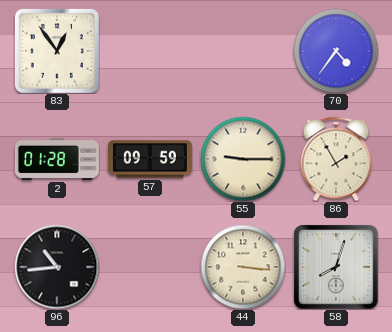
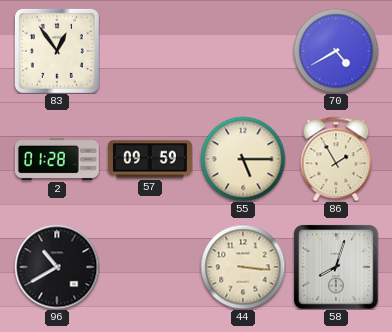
70: 4:36 -> 4:40 (336, 51)
55: 9:15 -> 5:15 (243, 159)
96: 10:44 -> 10:40 (57, 267)
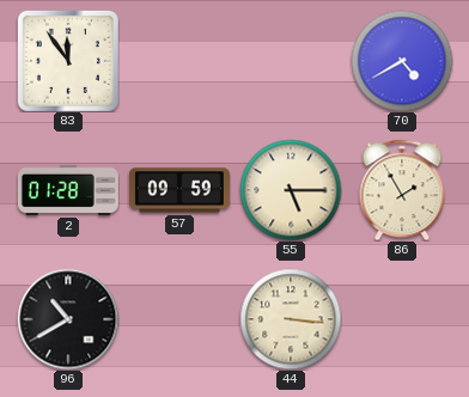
83: 12:54 -> 11:54 (68, 61)
58: 8:03 -> none (336, 267)
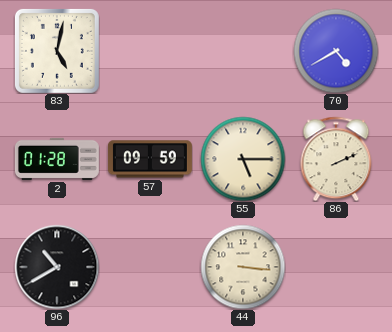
83: 11:54 -> 5:02 (57, 51)
86: 1:55 -> 2:11 (336, 159)
